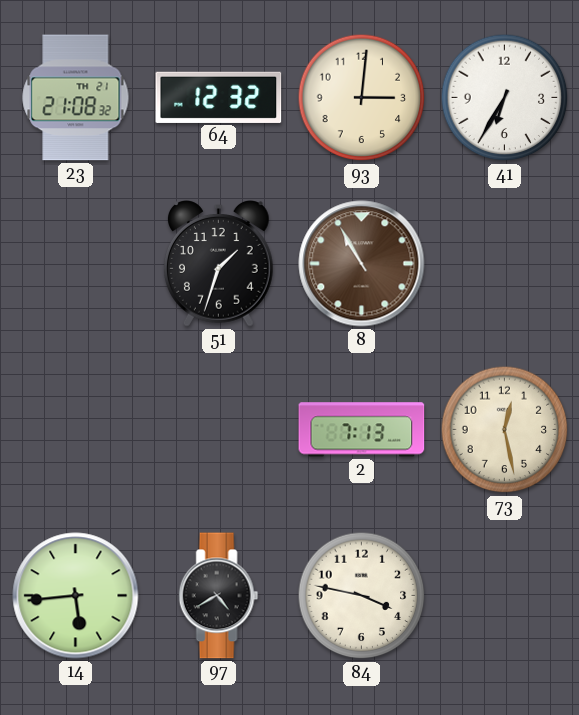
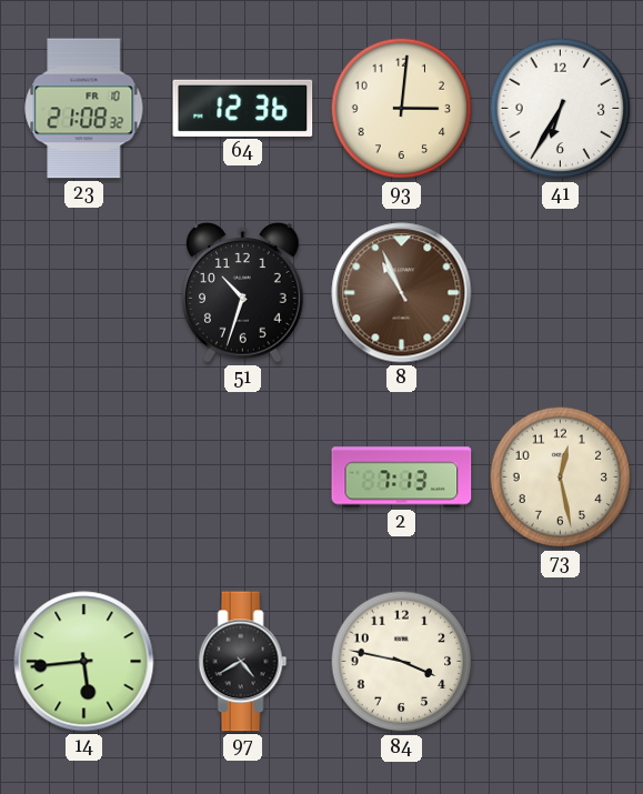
23 date: TH 21 -> FR 10 (84, 109)
64: 12:32 -> 12:36 (243, 108)
51: 1:33 -> 10:33 (243, 293)
8: 10:55 -> 10:56 (402, 293)
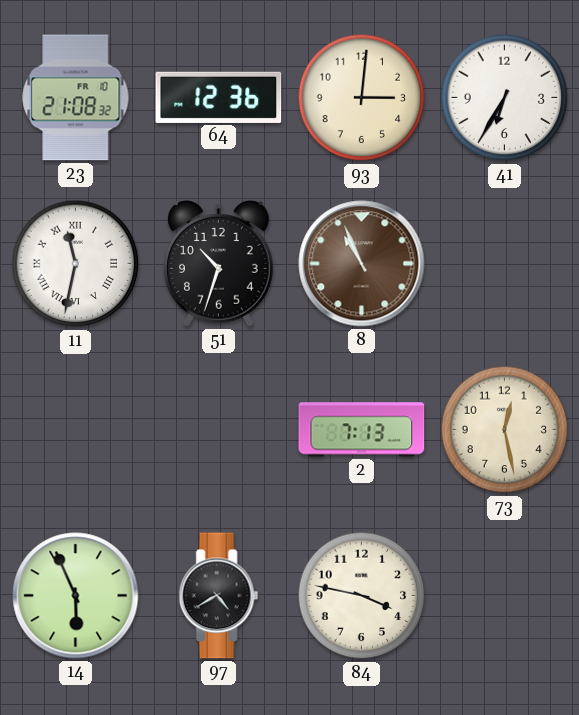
11: none -> 11:32 (76, 264)
14: 5:44 -> 5:56 (76, 596)
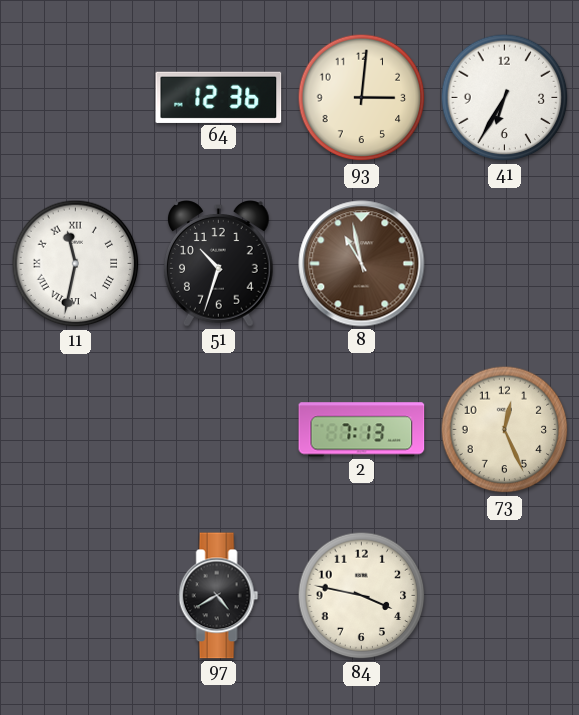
23: 21:08 -> none (76, 98)
8: 10:56 -> 10:58 (362, 264)
73: 12:28 -> 12:26 (505, 430)
14: 5:56 -> none (76, 596)
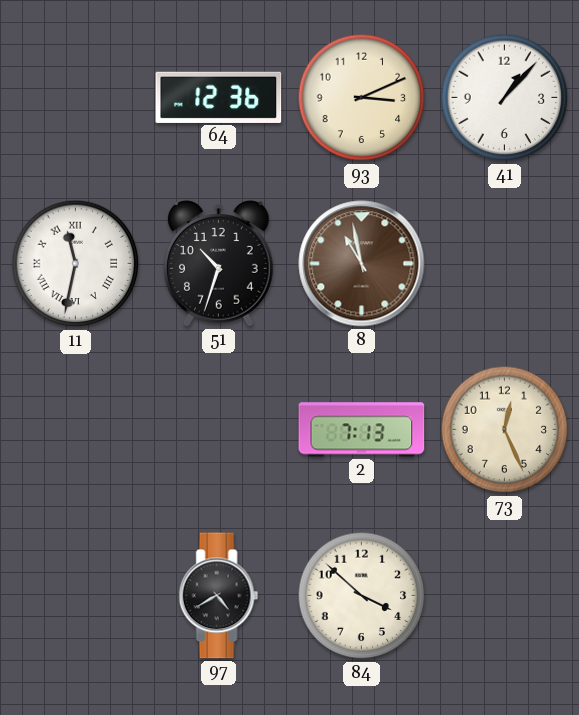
93: 3:01 -> 3:11 (362, 98)
41: 6:35 -> 1:07 (505, 98)
84: 3:47 -> 3:52 (362, 596)
